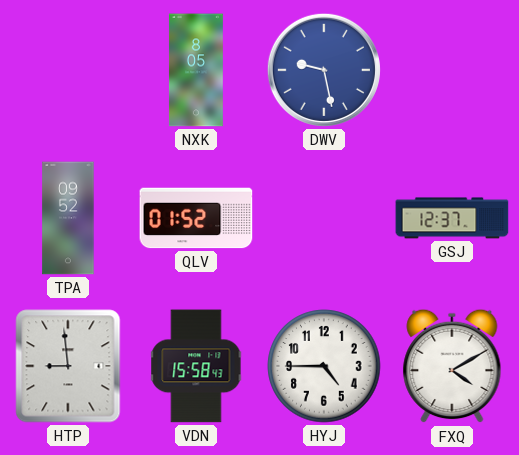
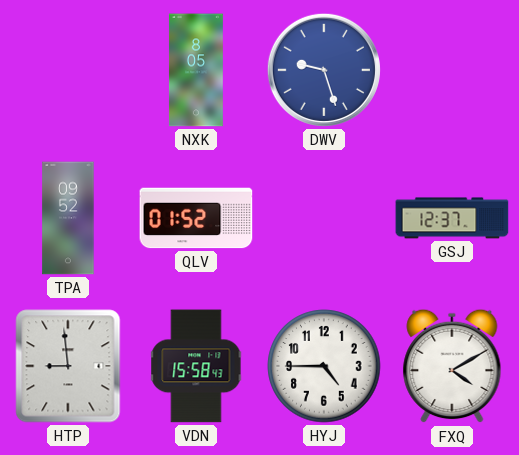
DWV: 9:28 -> 9:27 (324, 70)
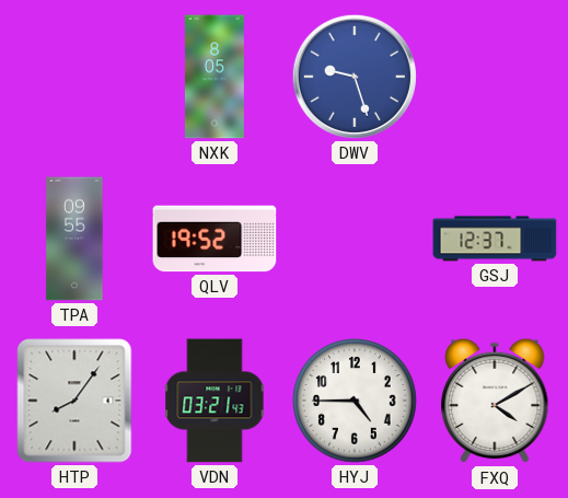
TPA: 09:52 -> 09:55 (74, 239)
QLV: 01:52 -> 19:52 (215, 239)
HTP: 8:59 -> 8:06 (74, 401)
VDN: 15:58 -> 03:21 (215, 401)
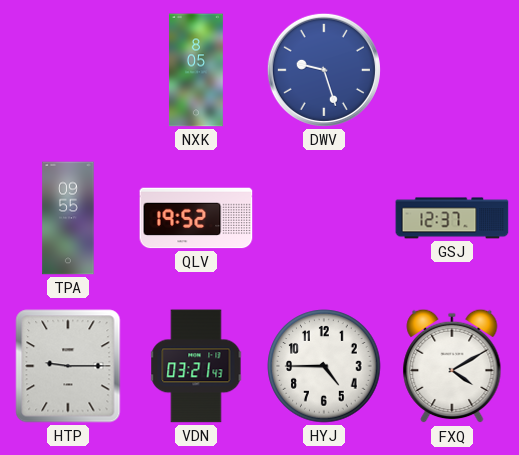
HTP: 8:06 -> 9:15 (68, 366)
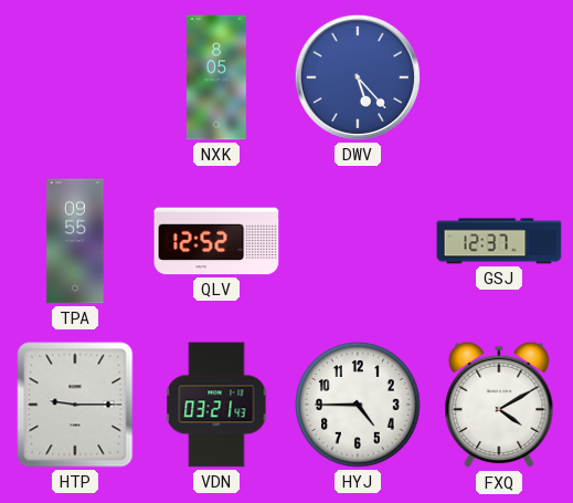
DWV: 9:27 -> 5:23 (358, 77)
QLV: 19:52 -> 12:52 (216, 241)
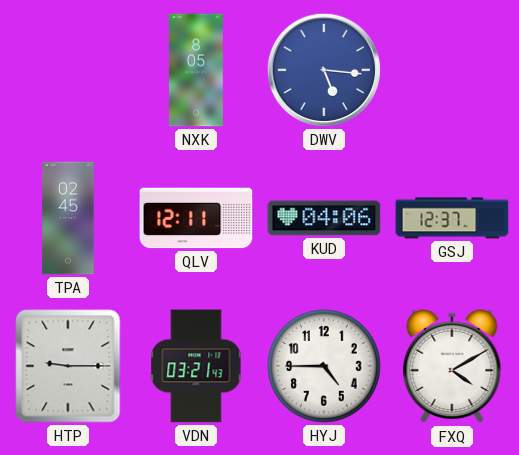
DWV: 5:23 -> 5:16 (324, 70)
TPA: 09:55 -> 02:45 (68, 218)
QLV: 12:52 -> 12:11 (196, 218)
KUD: none -> 04:06 (324, 218)
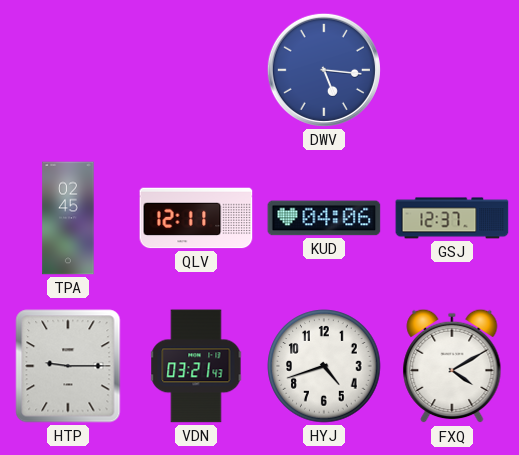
NXK: 8:05 -> none (196, 70)
HYJ: 4:45 -> 4:42 (324, 366)
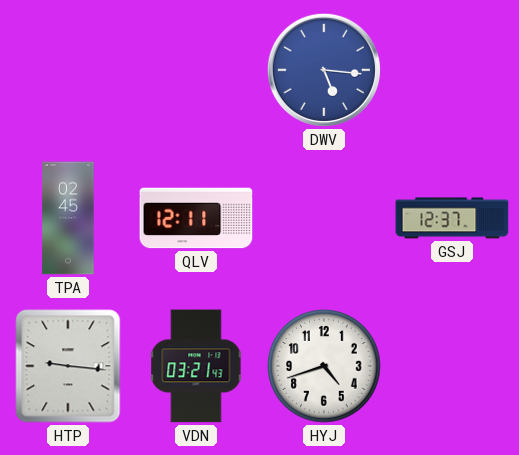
KUD: 04:06 -> none (324, 218)
HTP: 9:15 -> 9:16 (68, 366)
FXQ: 4:10 -> none (452, 366)
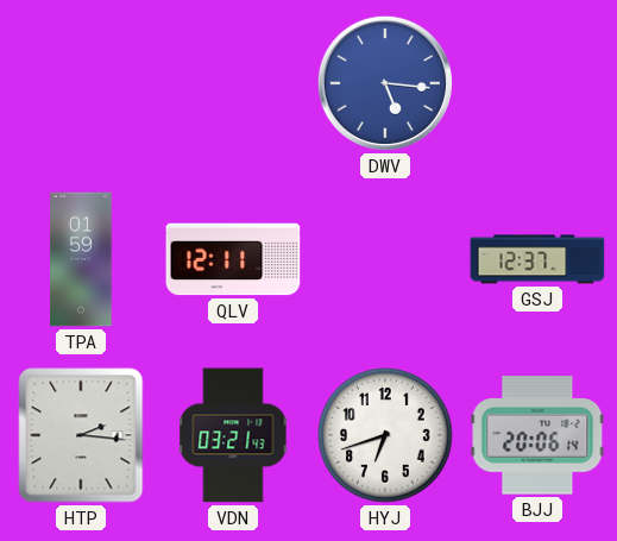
TPA: 02:45 -> 01:59 (81, 259)
HTP: 9:16 -> 2:16 (81, 435)
HYJ: 4:42 -> 6:42 (385, 435)
BJJ: none -> 20:06 (537, 435)
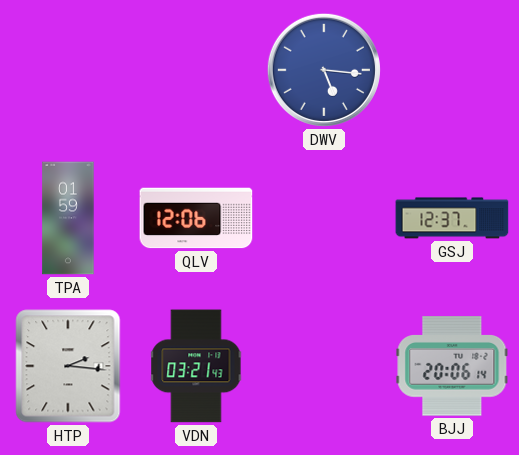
QLV: 12:11 -> 12:06 (196, 218)
HYJ: 6:42 -> none (385, 435)
